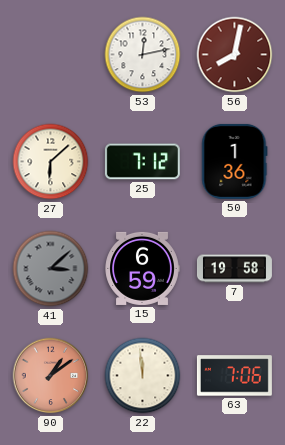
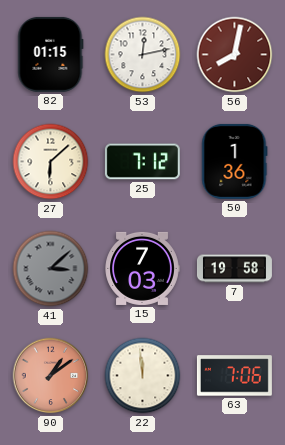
82: none -> 01:15 (51, 54)
15: 6:59 -> 7:03 (142, 268)
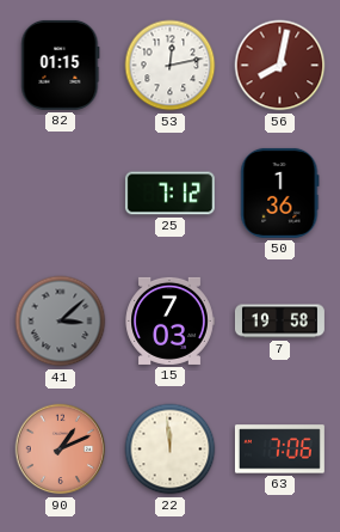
27: 6:08 -> none (51, 162)
90: 1:09 -> 1:11 (61, 450)
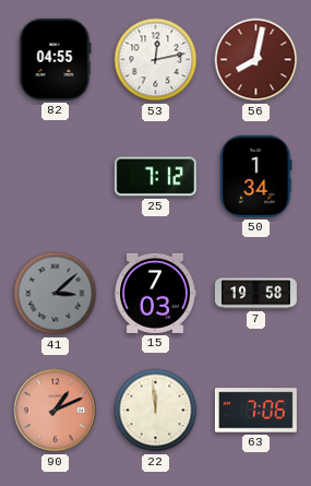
82: 01:15 -> 04:55 (56, 59)
50: 1:36 -> 1:34 (256, 176)
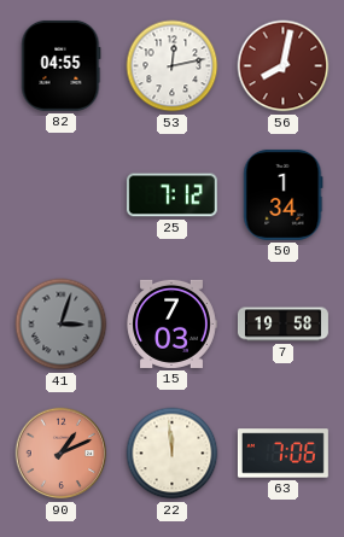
41: 3:08 -> 3:03 (62, 325)
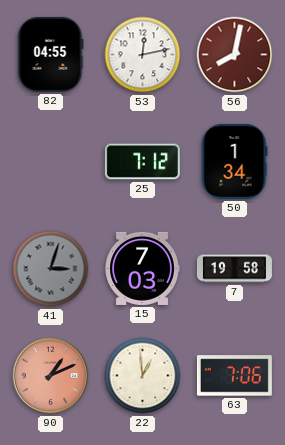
22: 11:59 -> 12:59 (143, 376)
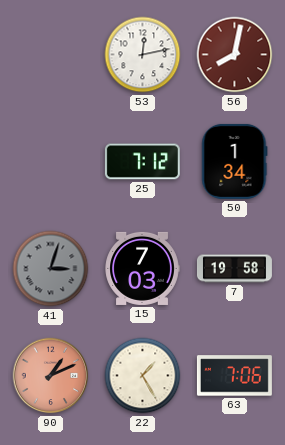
82: 04:55 -> none (51, 54)
22: 12:59 -> 1:25 (143, 376)
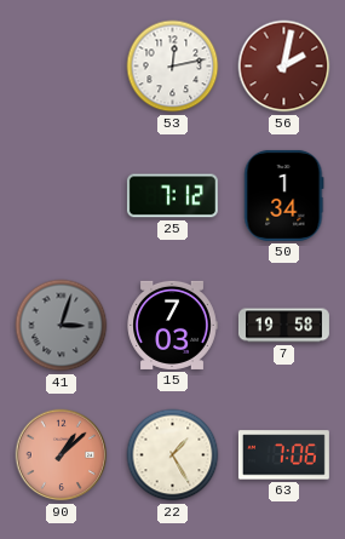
56: 8:02 -> 2:02 (284, 67)
90: 1:11 -> 1:08 (62, 455)
